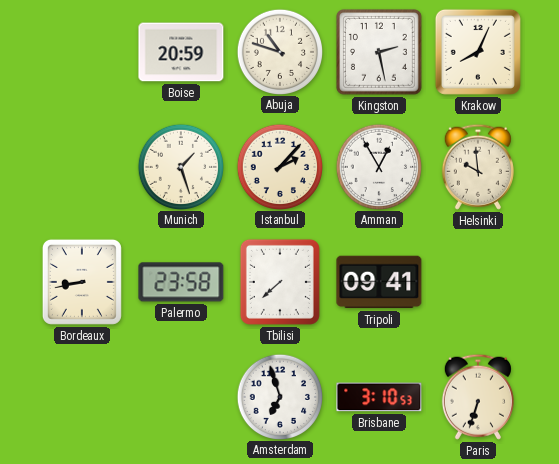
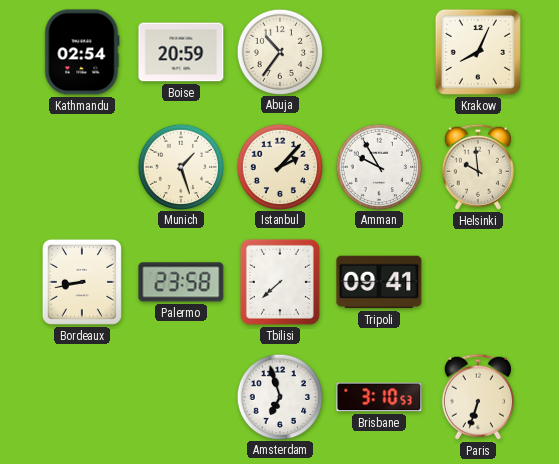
Kathmandu: none -> 02:54 (82, 52)
Abuja: 10:48 -> 10:36 (279, 51)
Kingston: 2:28 -> none (379, 52)
Amman: 12:55 -> 9:55 (378, 166)
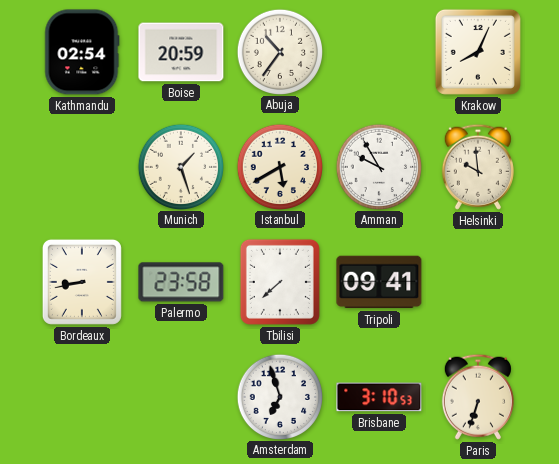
Istanbul: 2:07 -> 5:40 (279, 166)
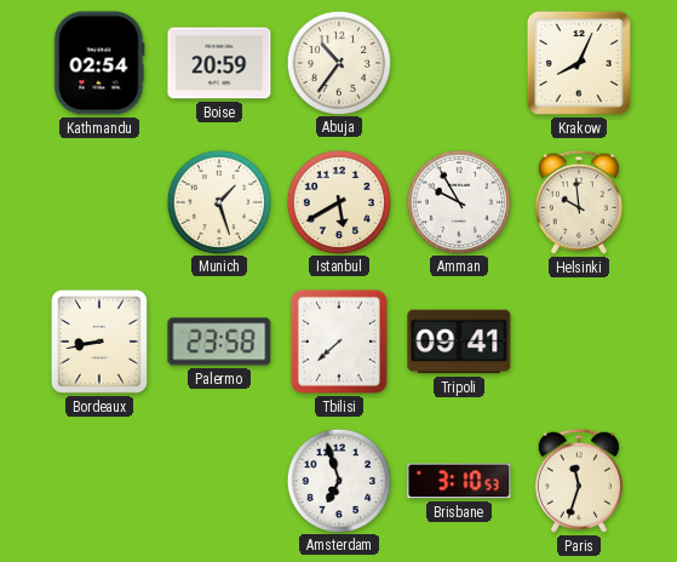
Paris: 6:33 -> 11:33 (579, 481)
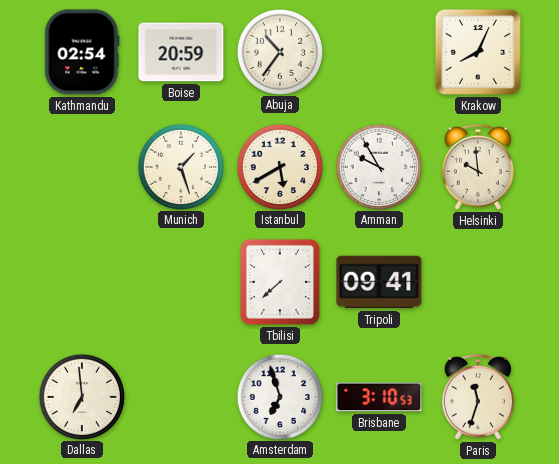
Bordeaux: 8:43 -> none (99, 342)
Palermo: 23:58 -> none (219, 342)
Dallas: none -> 6:59 (81, 396)
